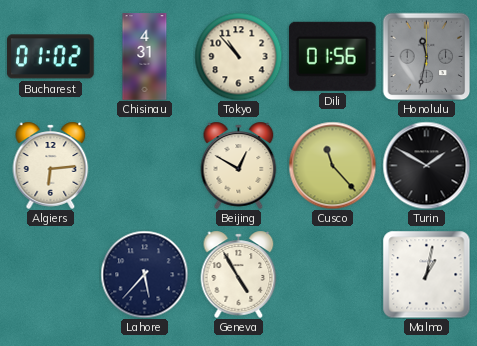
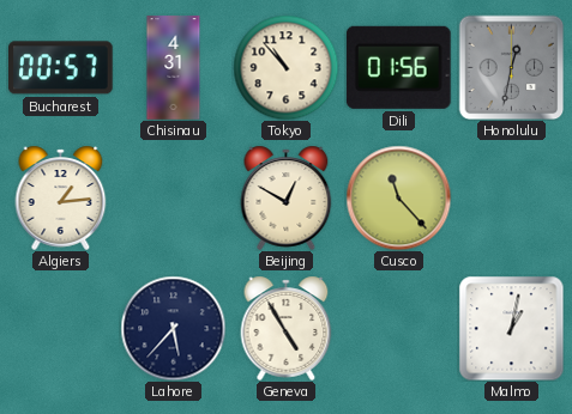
Bucharest: 01:02 -> 00:57 (61, 68)
Honolulu: 11:32 -> 12:32 (511, 67)
Algiers: 6:14 -> 1:14 (61, 197)
Turin: 1:50 -> none (426, 165)
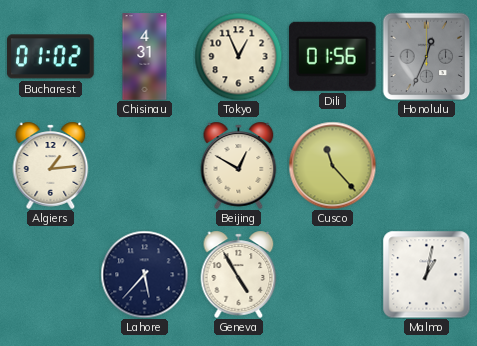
Bucharest: 00:57 -> 01:02 (51, 57)
Tokyo: 10:53 -> 12:56 (238, 56)
Honolulu: 12:32 -> 12:34 (426, 56)
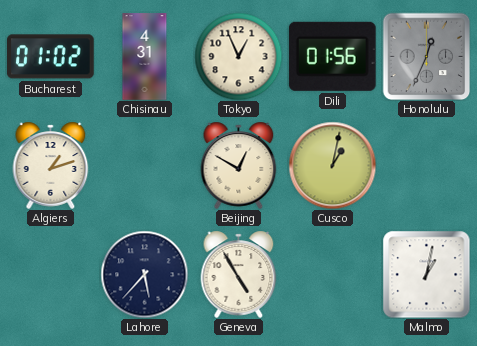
Algiers: 1:14 -> 1:12 (51, 165)
Cusco: 11:23 -> 1:02 (332, 165)
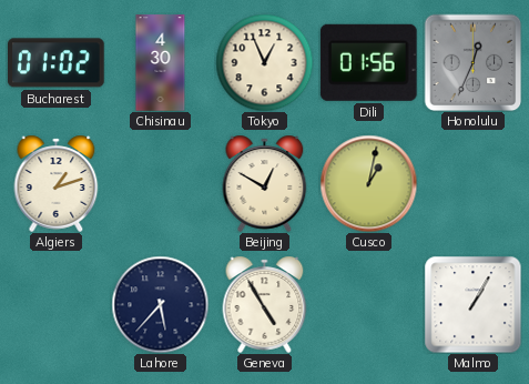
Chisinau: 4:31 -> 4:30 (161, 63)
Malmo: 1:02 -> 1:05 (472, 304)
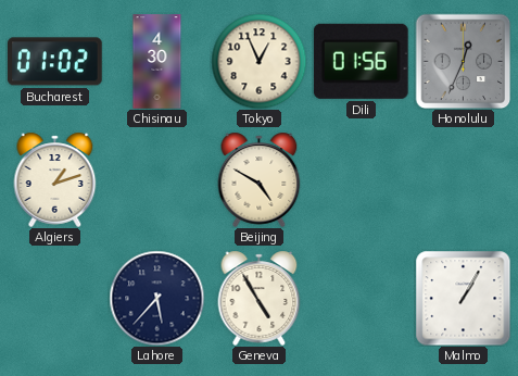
Beijing: 12:50 -> 4:50 (260, 179)
Cusco: 1:02 -> none (368, 183)
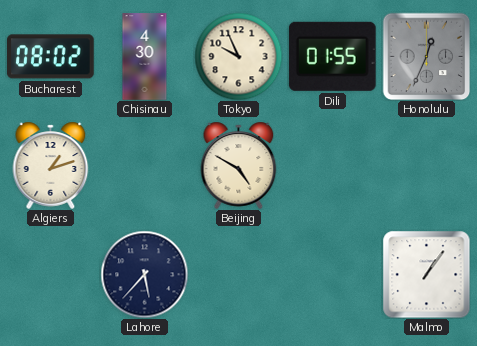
Bucharest: 01:02 -> 08:02 (51, 57)
Tokyo: 12:56 -> 9:56 (238, 56)
Dili: 01:56 -> 01:55 (332, 56)
Geneva: 4:55 -> none (260, 298)
Malmo: 1:05 -> 1:06 (426, 274)
